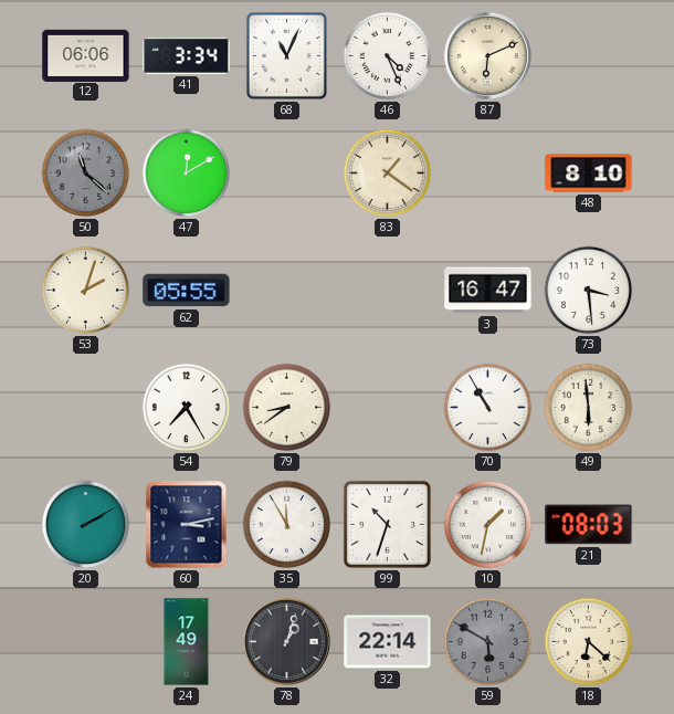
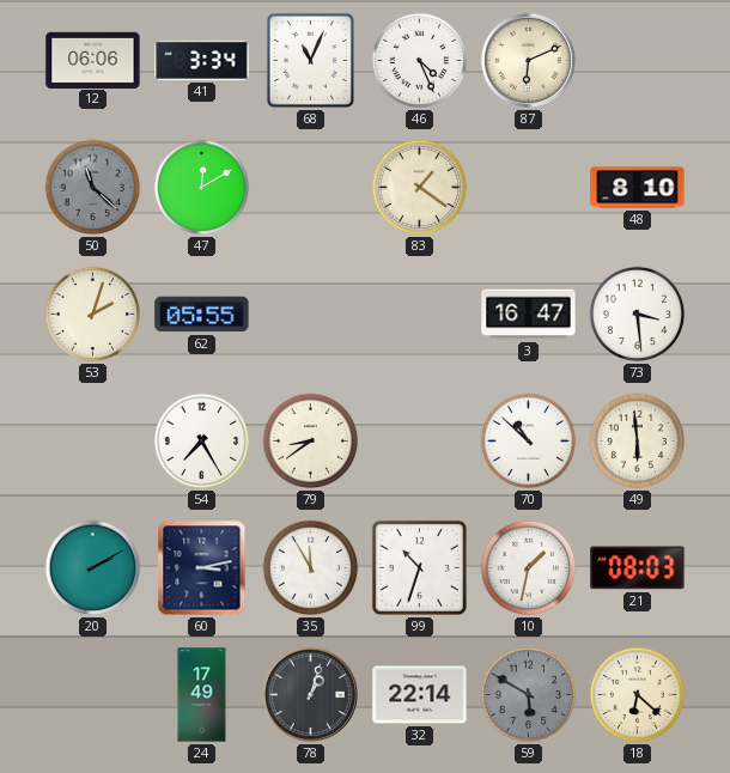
70: 10:55 -> 10:52 (529, 442)
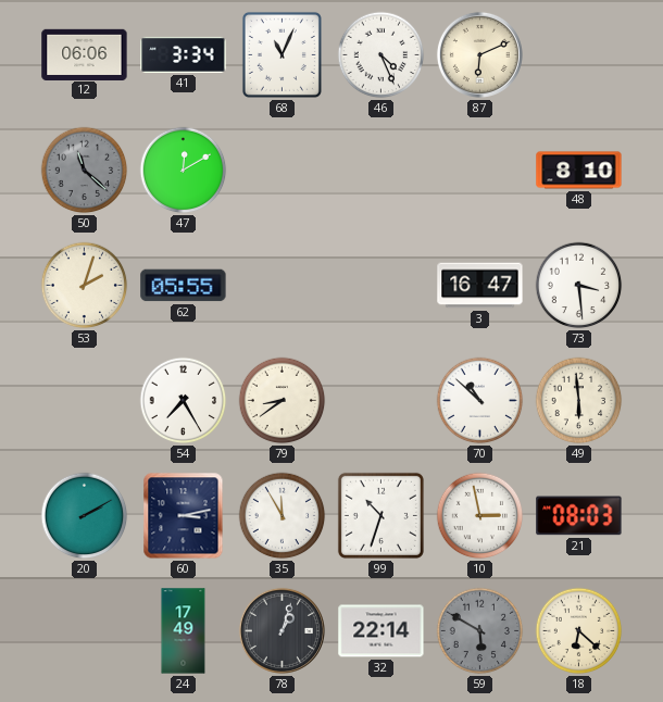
83: 1:21 -> none (420, 188)
10: 1:32 -> 2:58 (480, 516)
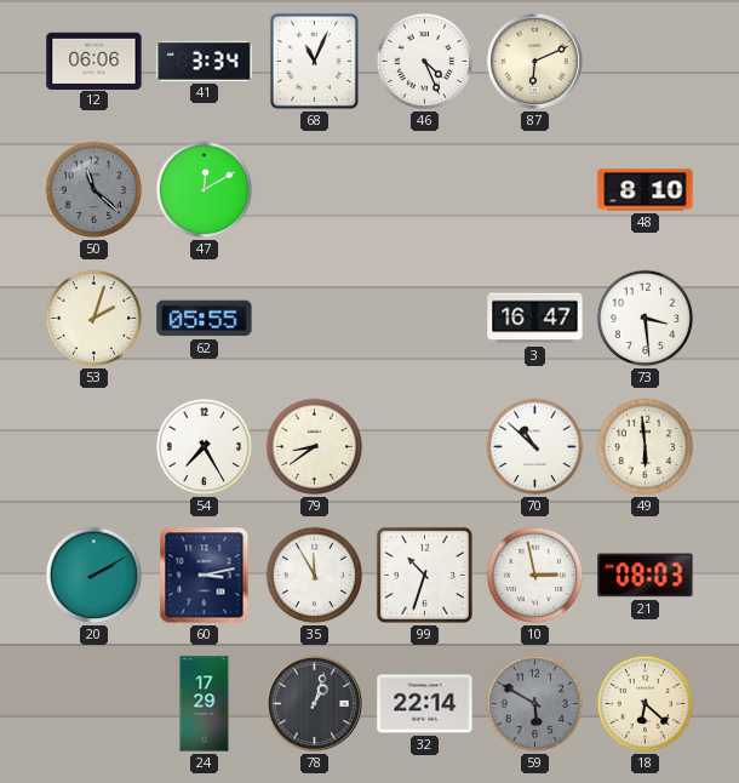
24: 17:49 -> 17:29 (205, 704)
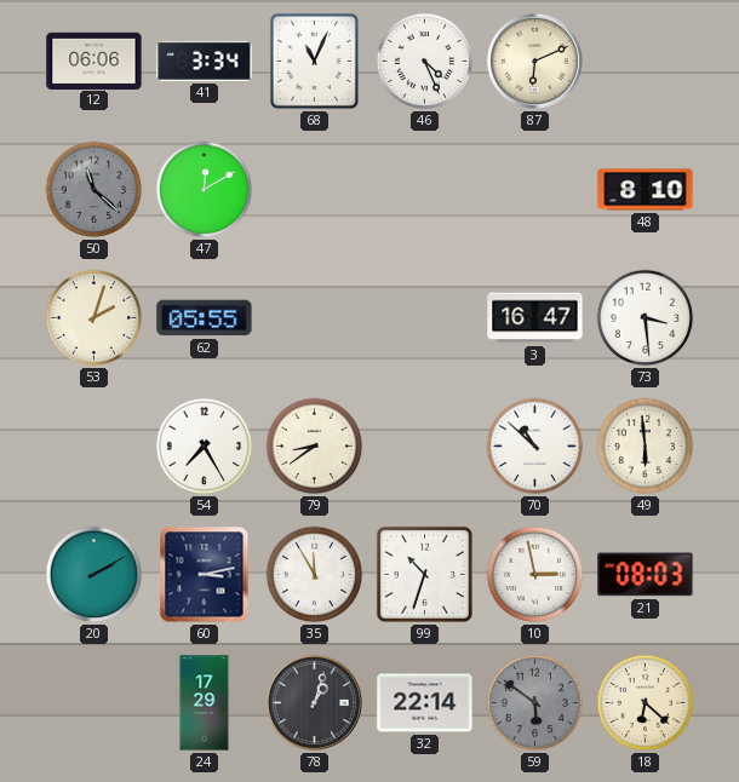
59: 5:50 -> 5:51 (535, 703)
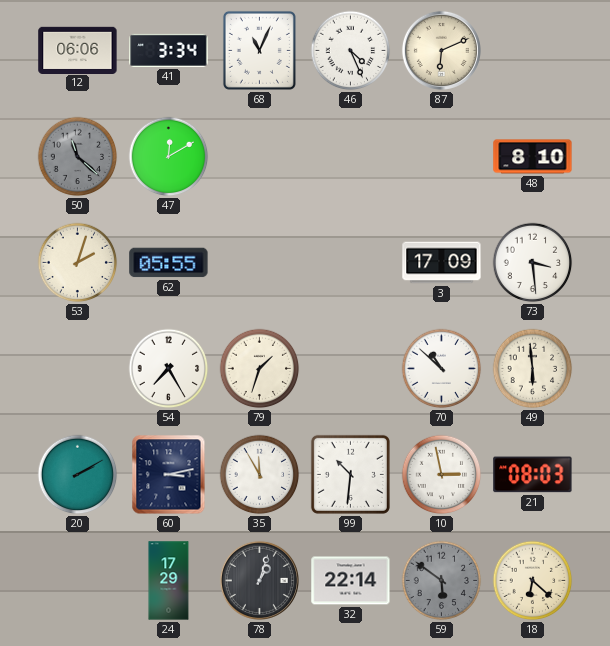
3: 16:47 -> 17:09 (442, 263)
79: 8:39 -> 1:33 (260, 369)
99: 10:33 -> 10:31 (350, 474)
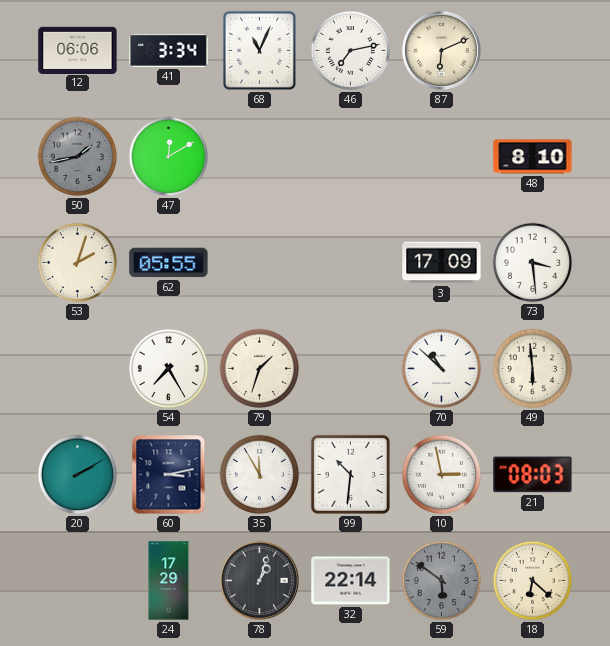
46: 4:26 -> 7:13 (351, 51)
50: 11:22 -> 1:43 (78, 157)
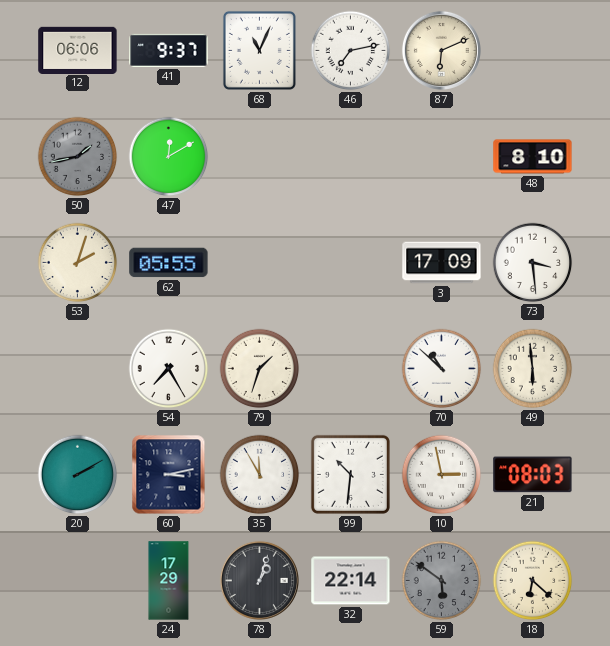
41: 3:34 -> 9:37 (169, 50)
